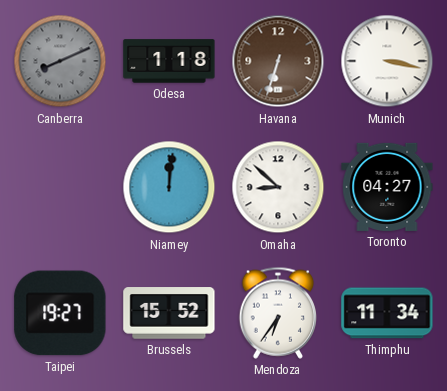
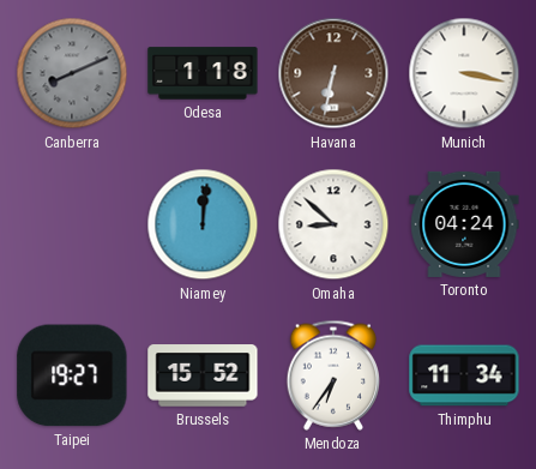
Havana: 6:33 -> 6:32 (333, 73)
Toronto: 04:27 -> 04:24 (464, 224)
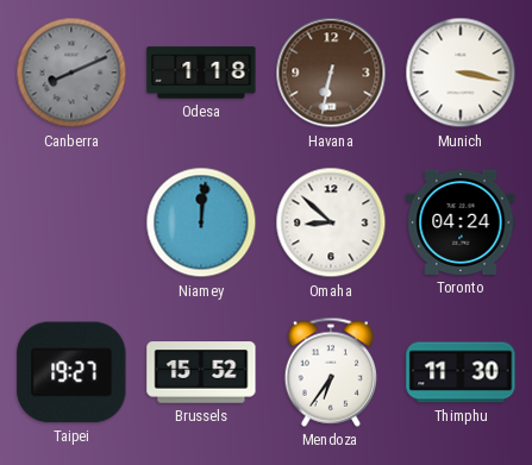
Thimphu: 11:34 -> 11:30 (461, 372)
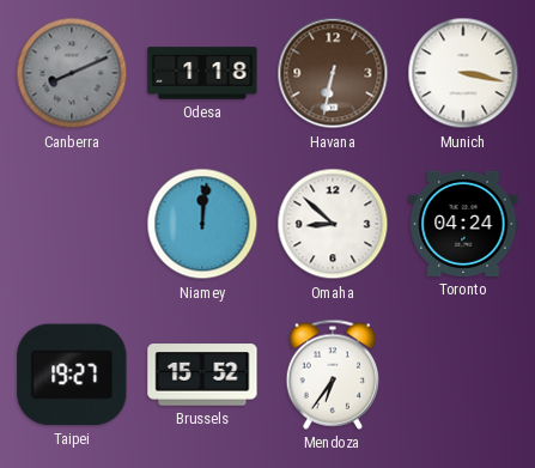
Thimphu: 11:30 -> none (461, 372)
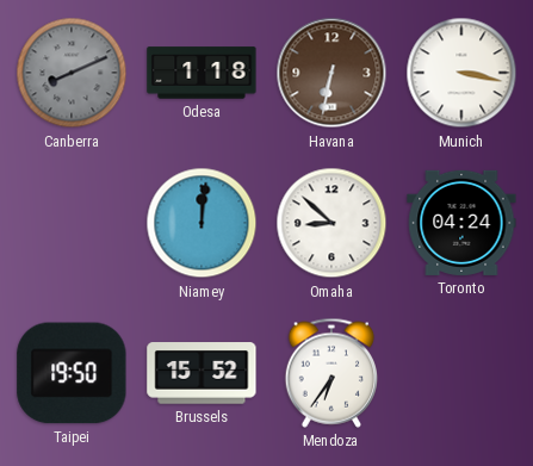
Taipei: 19:27 -> 19:50 (72, 373)
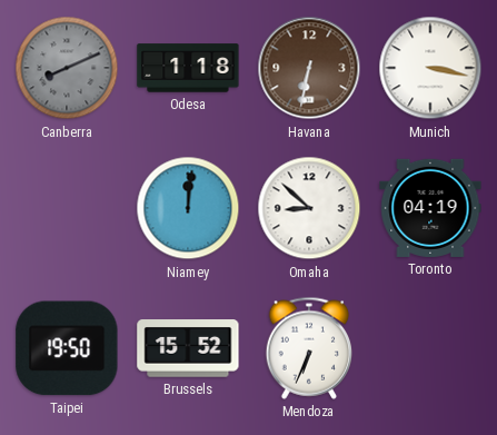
Toronto: 04:24 -> 04:19 (430, 208)
Mendoza: 6:36 -> 6:34 (308, 348)
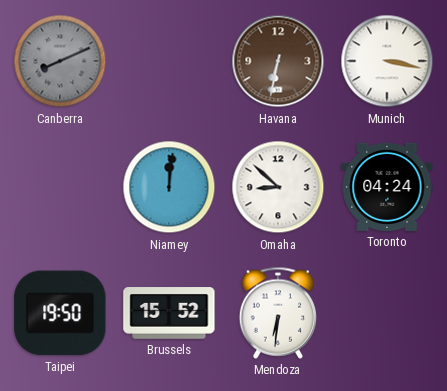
Odesa: 1:18 -> none (188, 68)
Toronto: 04:19 -> 04:24 (387, 187)
Mendoza: 6:34 -> 6:31 (277, 313)
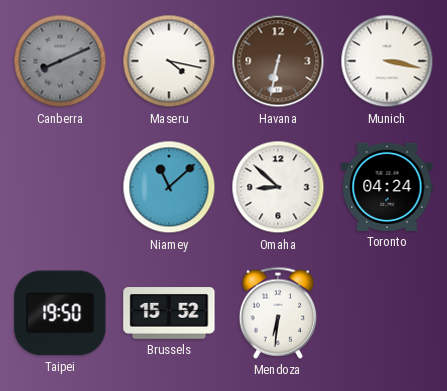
Maseru: none -> 4:17 (169, 61)
Niamey: 12:01 -> 11:08 (169, 187)
